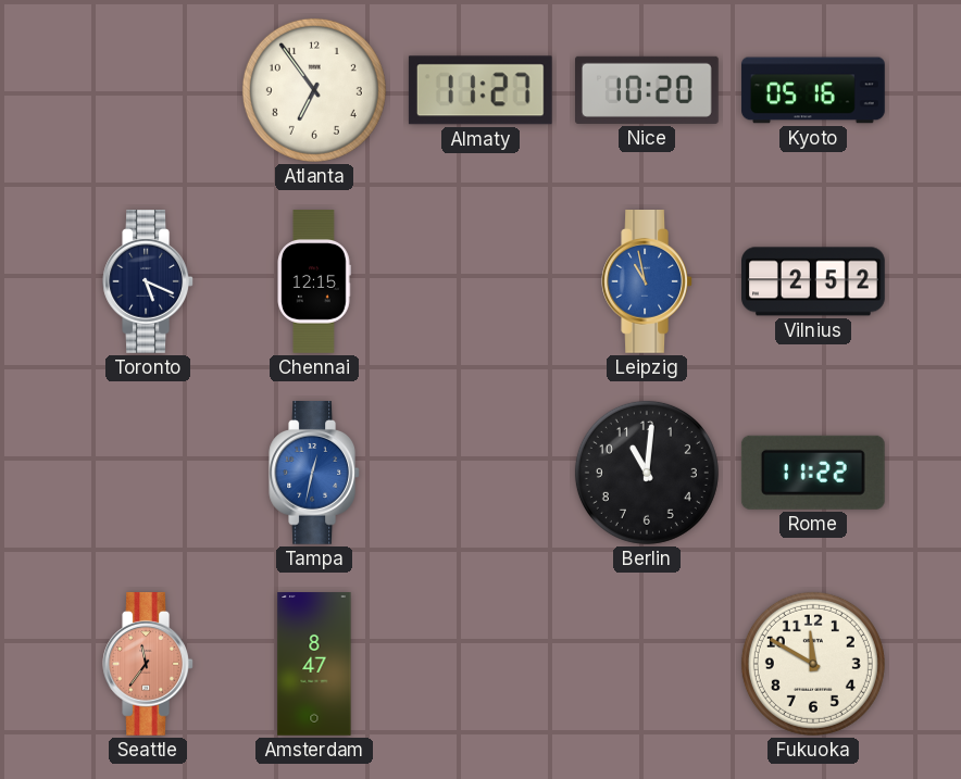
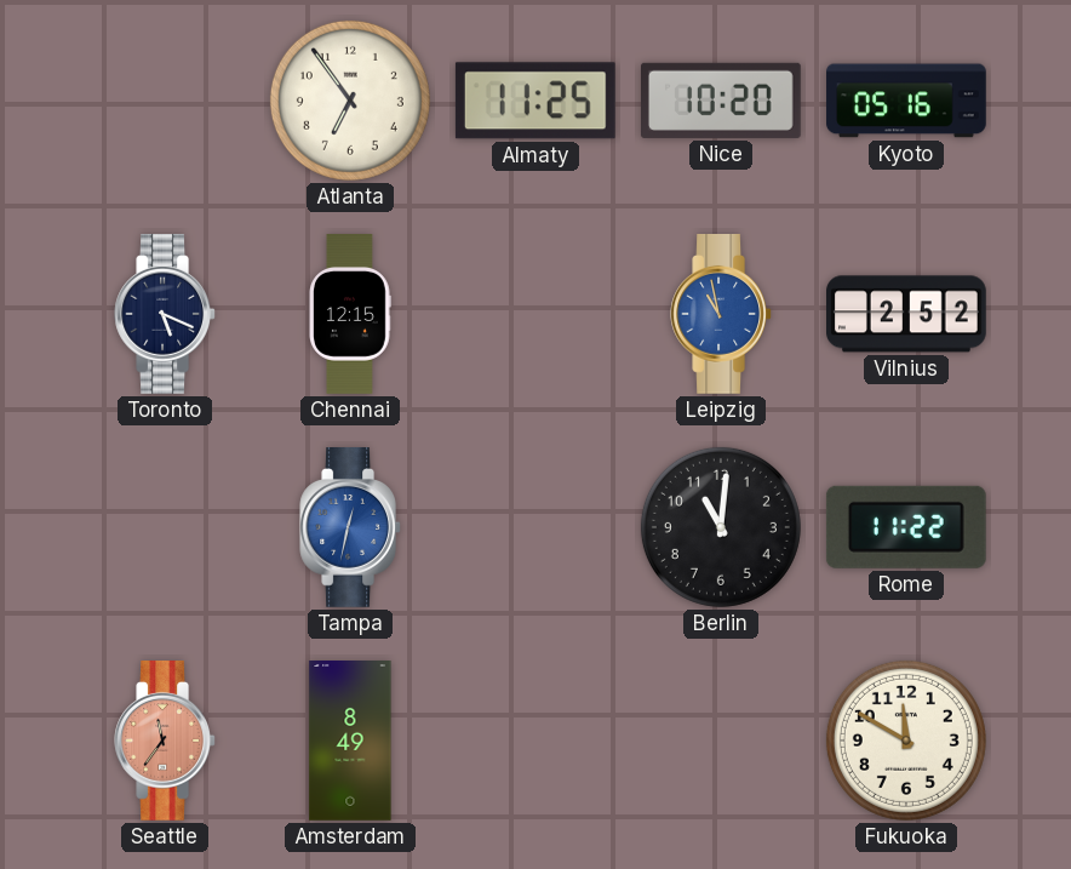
Almaty: 11:27 -> 11:25 (535, 101)
Amsterdam: 8:47 -> 8:49 (350, 741)
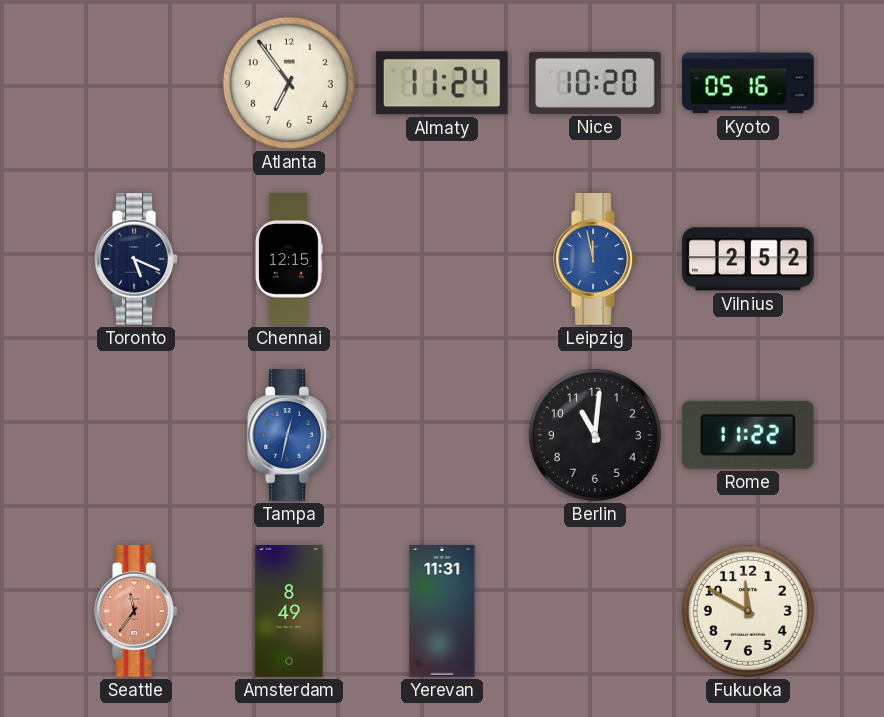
Almaty: 11:25 -> 11:24 (442, 83)
Leipzig: 10:58 -> 11:58 (595, 260)
Yerevan: none -> 11:31 (442, 611)
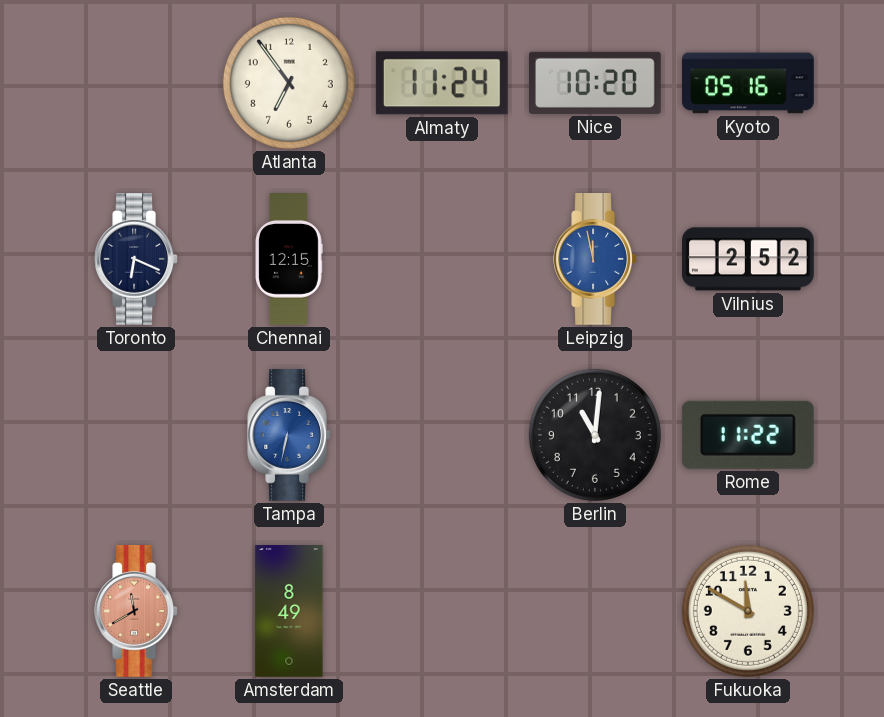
Toronto: 5:19 -> 6:19 (136, 260)
Tampa: 12:32 -> 6:32 (289, 436)
Seattle: 11:36 -> 11:40 (136, 612)
Yerevan: 11:31 -> none (442, 611)
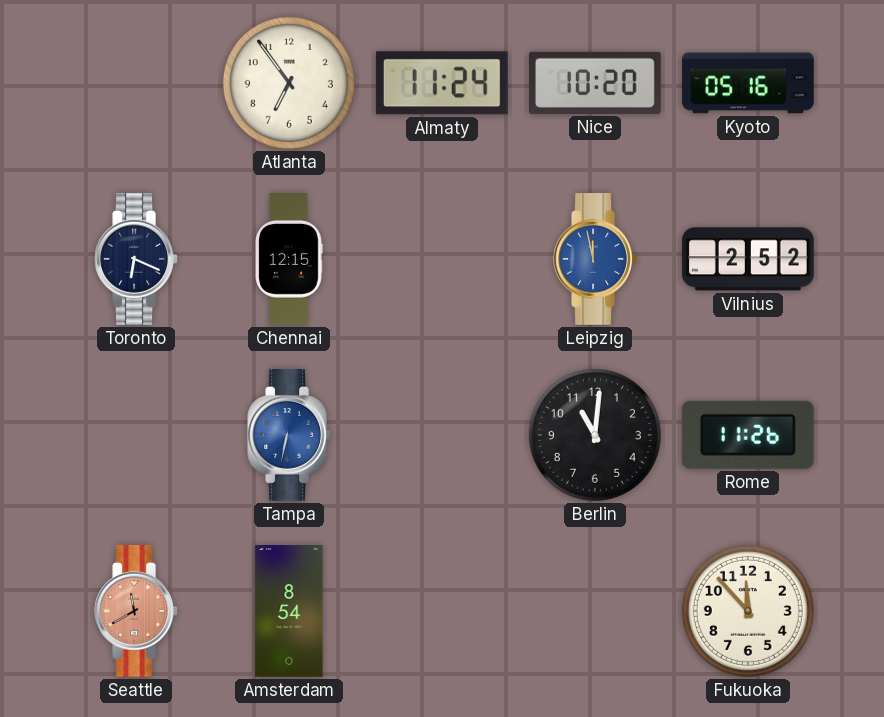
Rome: 11:22 -> 11:26 (748, 435)
Amsterdam: 8:49 -> 8:54 (289, 611)
Fukuoka: 11:50 -> 11:53 (748, 611)
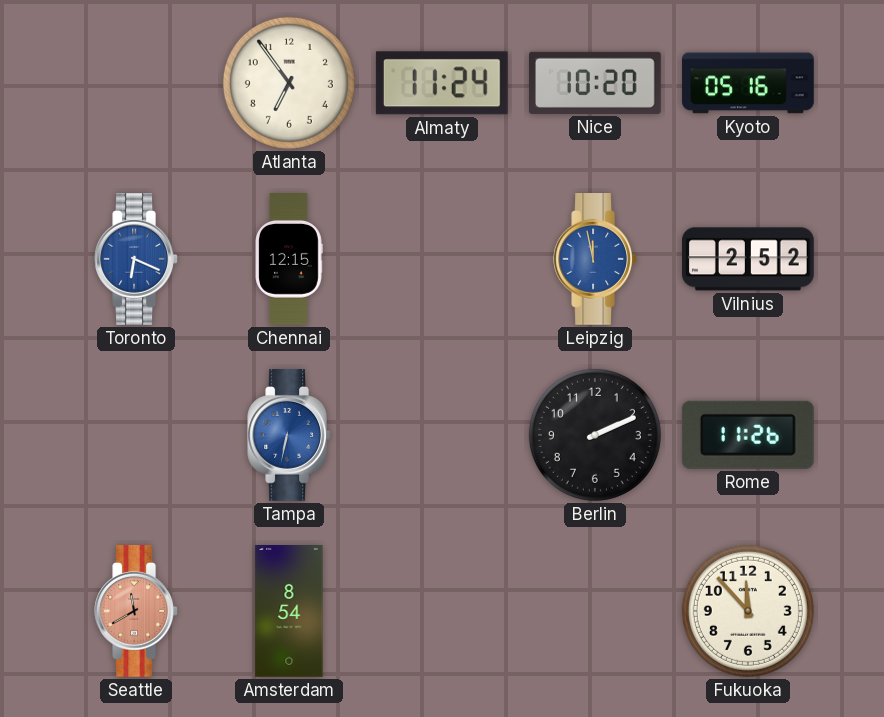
Toronto dial: navy -> blue (136, 260)
Berlin: 11:01 -> 2:11 (595, 435)
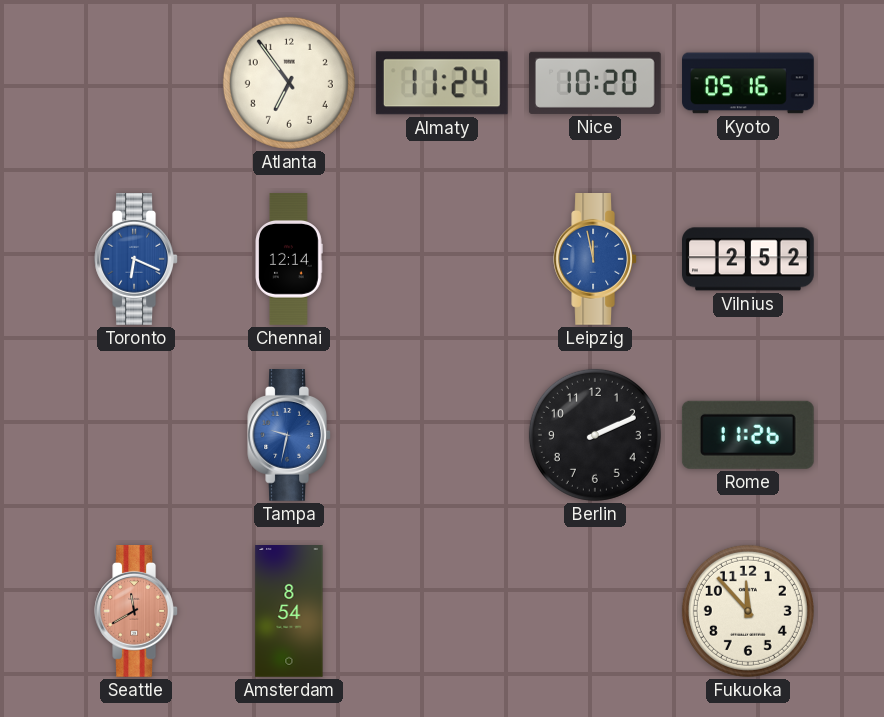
Chennai: 12:15 -> 12:14 (289, 259)
Tampa: 6:32 -> 9:32 (289, 436)
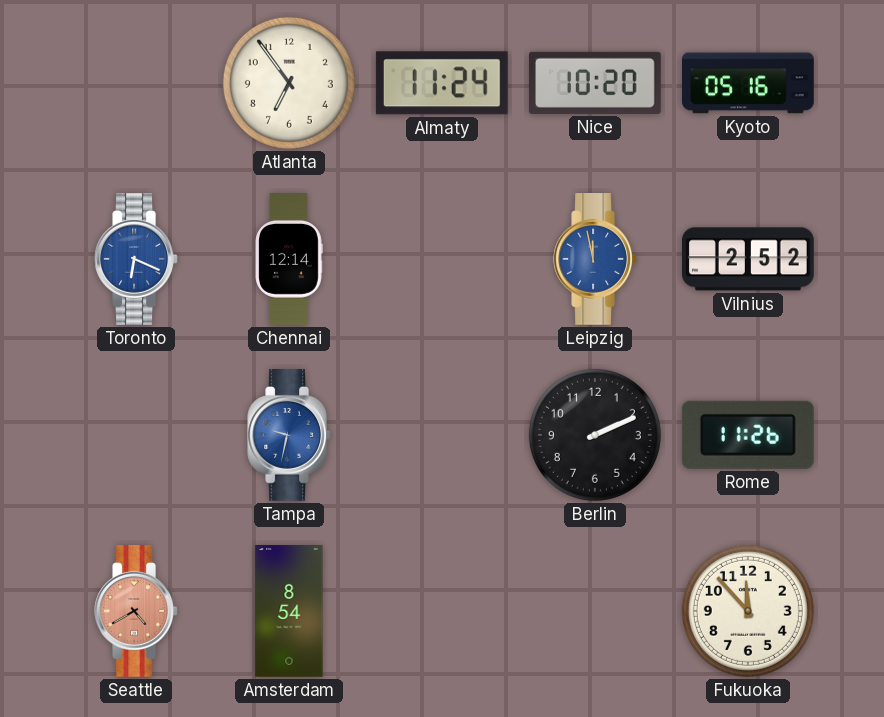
Seattle: 11:40 -> 4:40 (136, 612)
